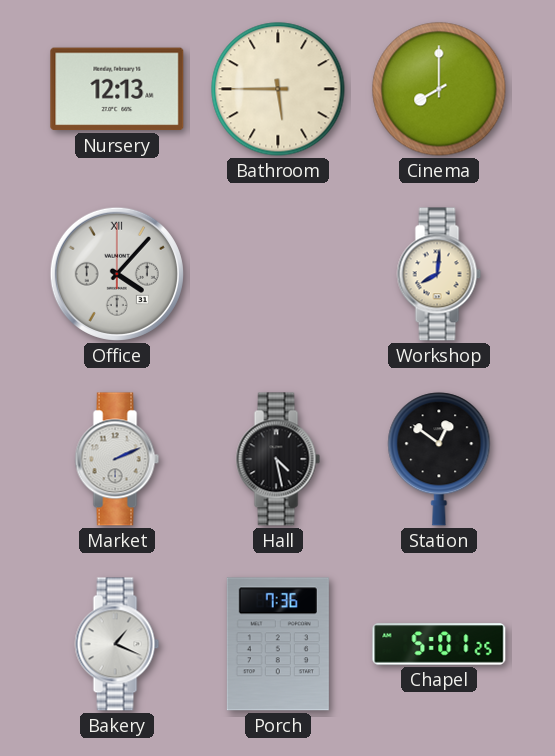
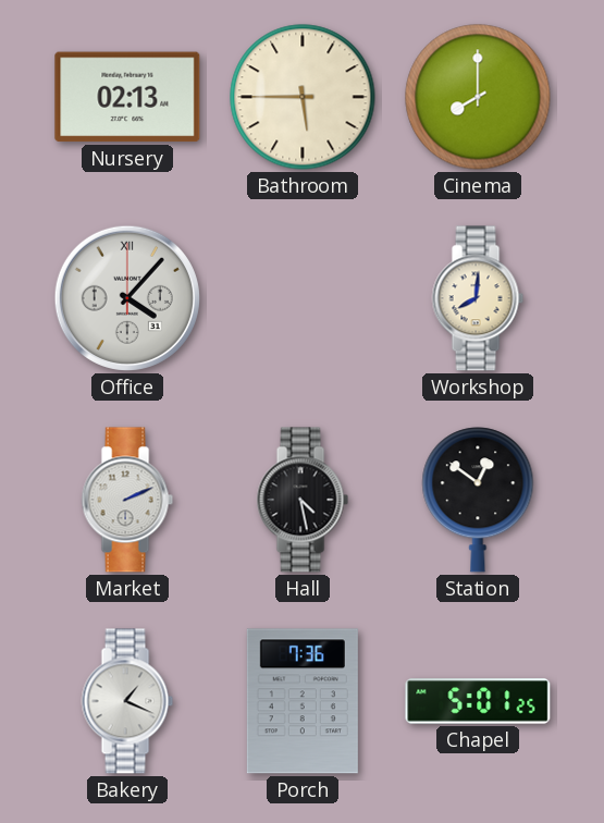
Nursery: 12:13 -> 02:13 (127, 97)
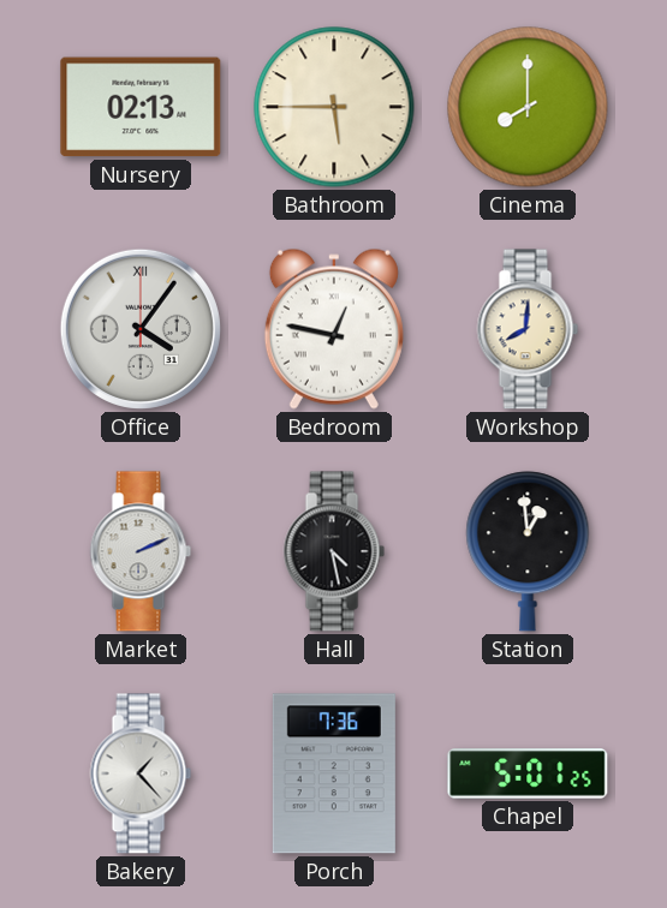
Office: 4:07 -> 4:06 (141, 329)
Bedroom: none -> 12:47 (334, 329)
Station: 12:51 -> 12:59 (528, 551)
Bakery: 1:19 -> 1:23 (141, 773)
